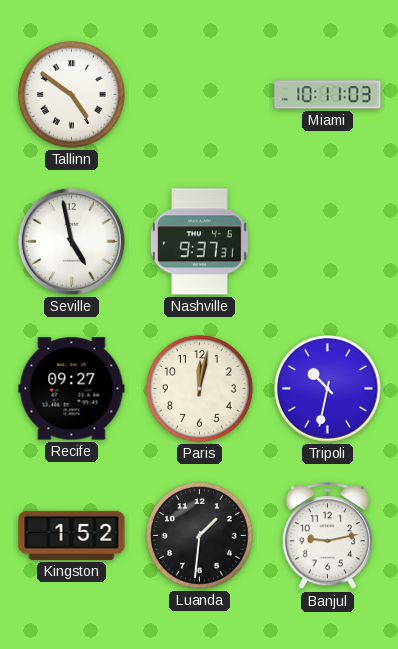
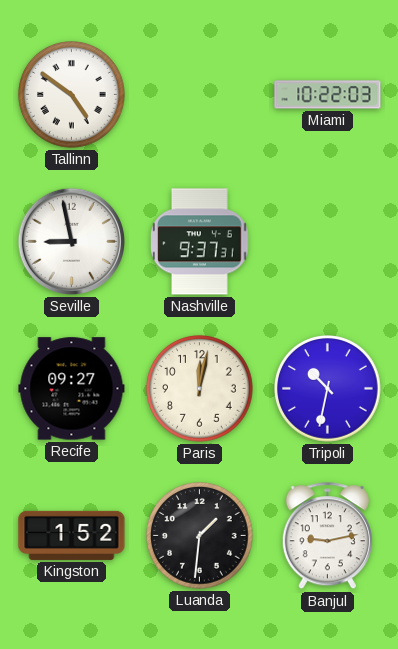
Miami: 10:11 -> 10:22 (328, 95)
Seville: 4:58 -> 8:58 (71, 241)
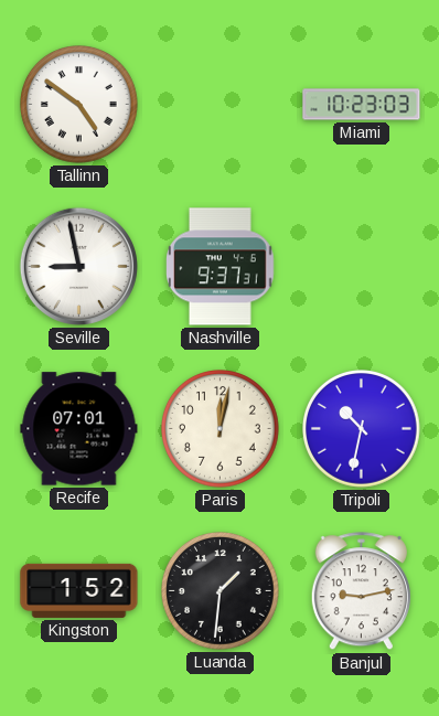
Miami: 10:22 -> 10:23 (362, 105)
Recife: 09:27 -> 07:01 (79, 429)
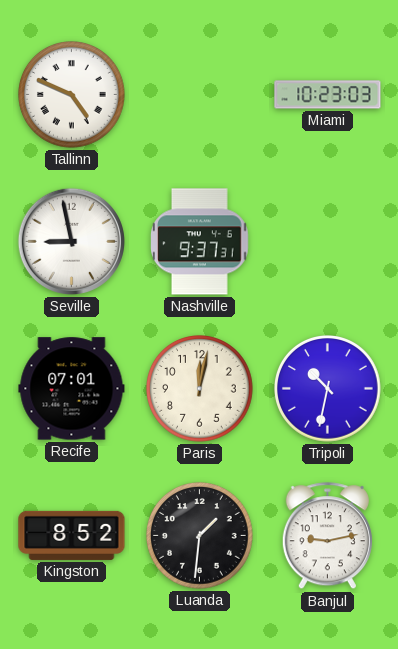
Tallinn: 4:51 -> 4:49 (72, 95)
Kingston: 1:52 -> 8:52 (72, 535)
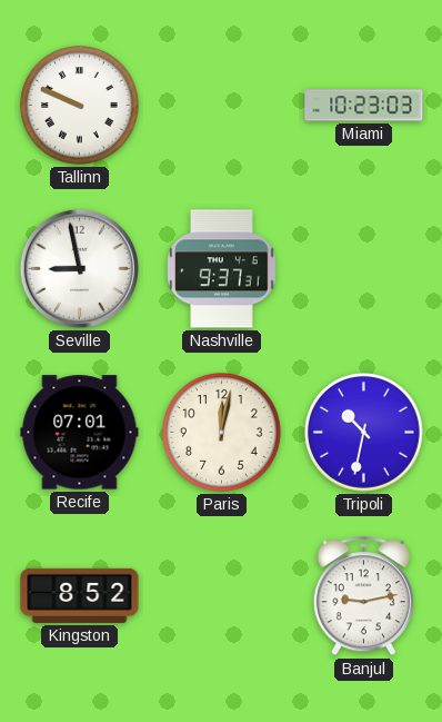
Tallinn: 4:49 -> 9:49 (80, 106)
Luanda: 1:31 -> none (200, 536)
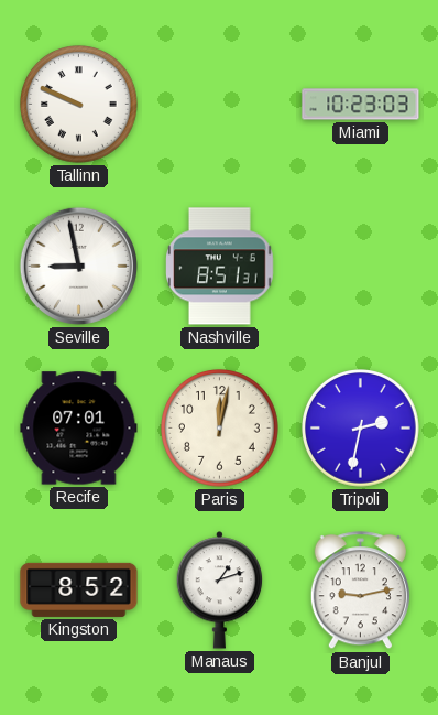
Nashville: 9:37 -> 8:51 (220, 267)
Tripoli: 10:32 -> 2:32 (361, 429)
Manaus: none -> 1:12 (220, 591)
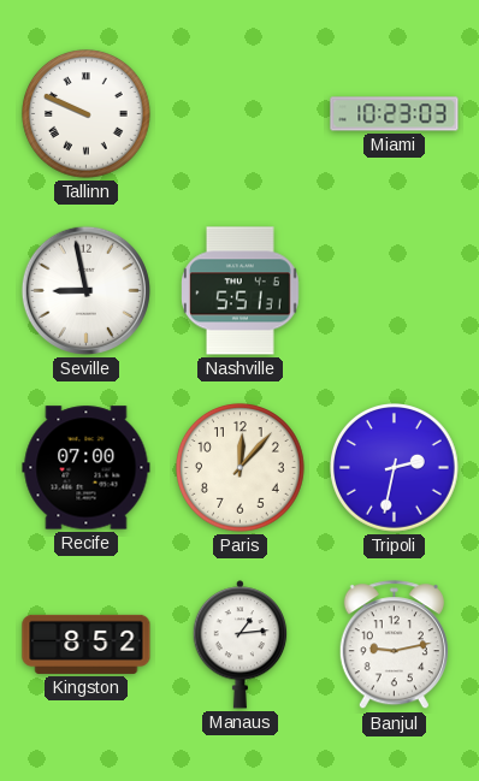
Nashville: 8:51 -> 5:51 (241, 291)
Recife: 07:01 -> 07:00 (87, 468)
Paris: 12:02 -> 12:07 (241, 468)
Manaus: 1:12 -> 1:14 (241, 645)
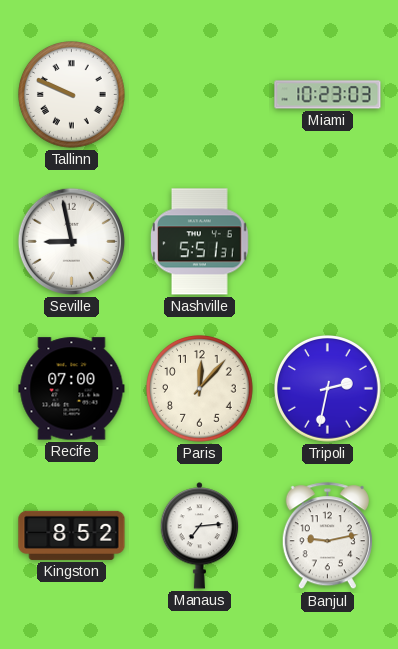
Manaus: 1:14 -> 7:14 (200, 536)
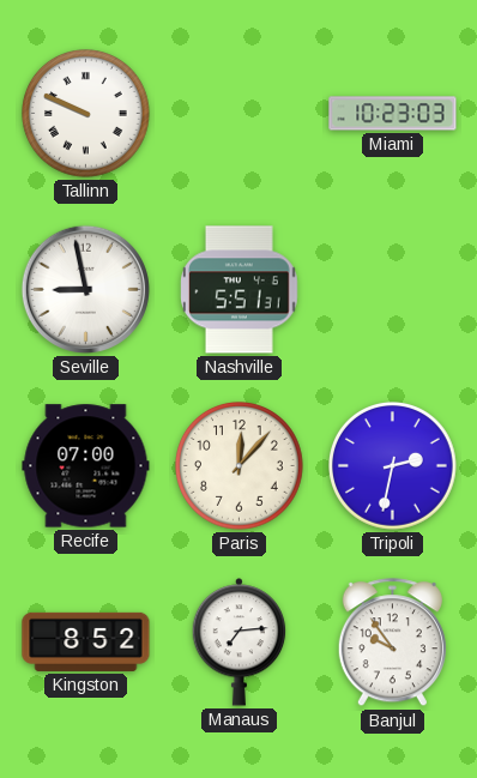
Banjul: 9:13 -> 9:54 (392, 643)
